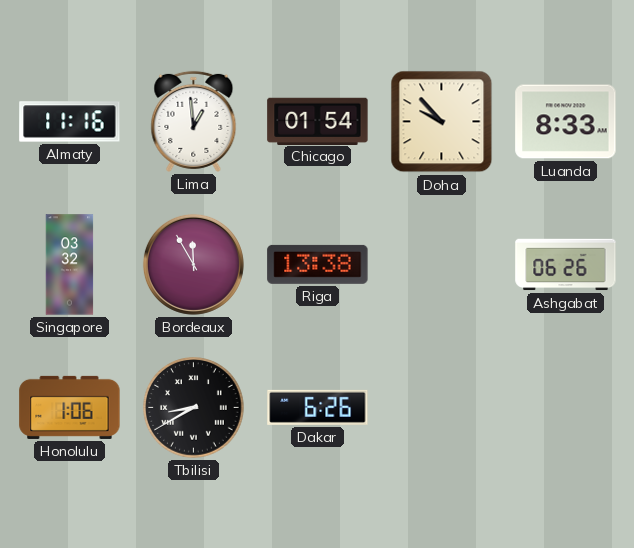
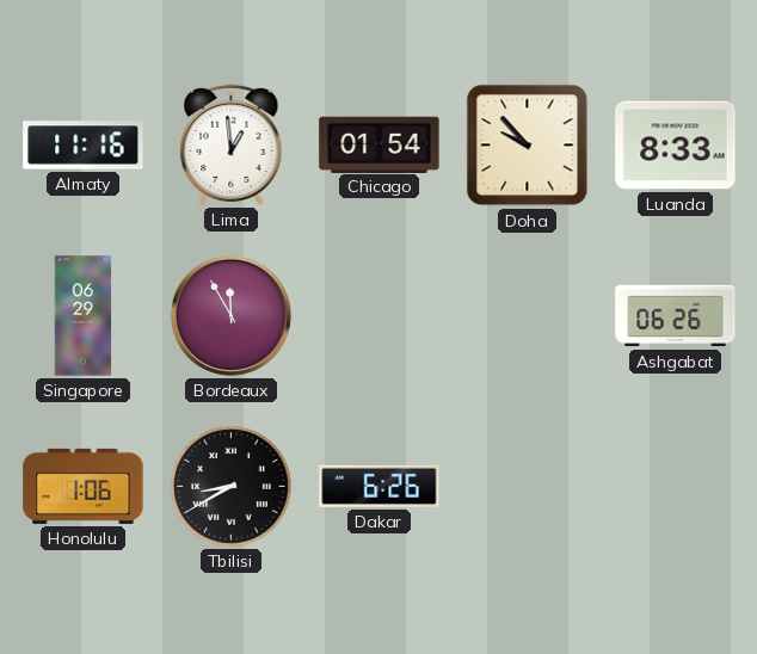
Singapore: 03:32 -> 06:29 (84, 316)
Riga: 13:38 -> none (318, 264)
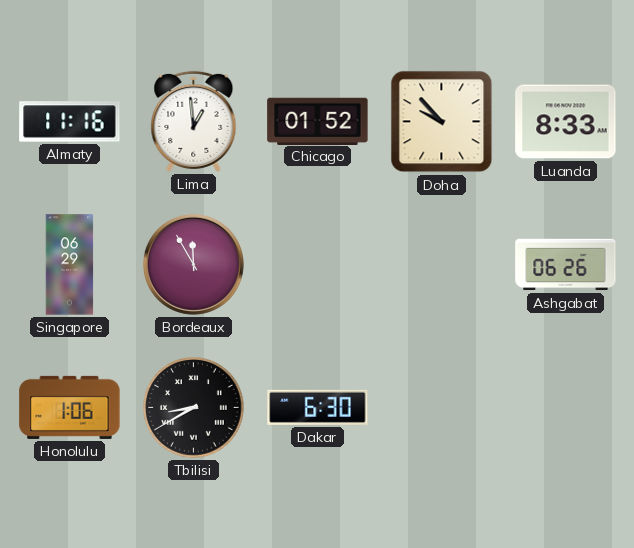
Chicago: 01:54 -> 01:52 (318, 121)
Dakar: 6:26 -> 6:30 (318, 407)
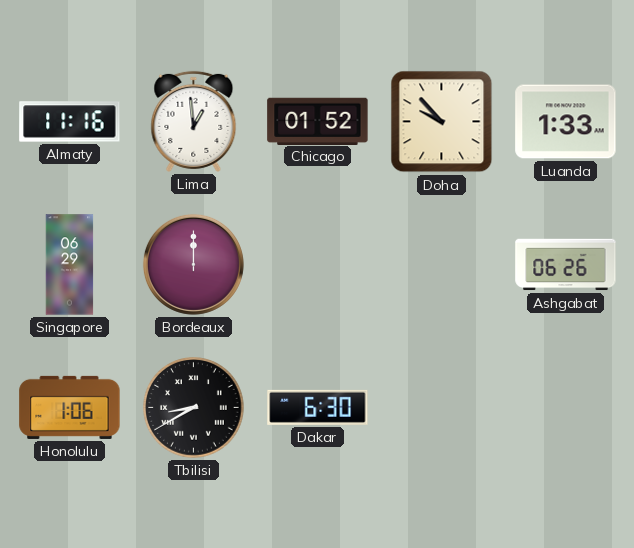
Luanda: 8:33 -> 1:33 (566, 122)
Bordeaux: 11:55 -> 12:00 (193, 264)
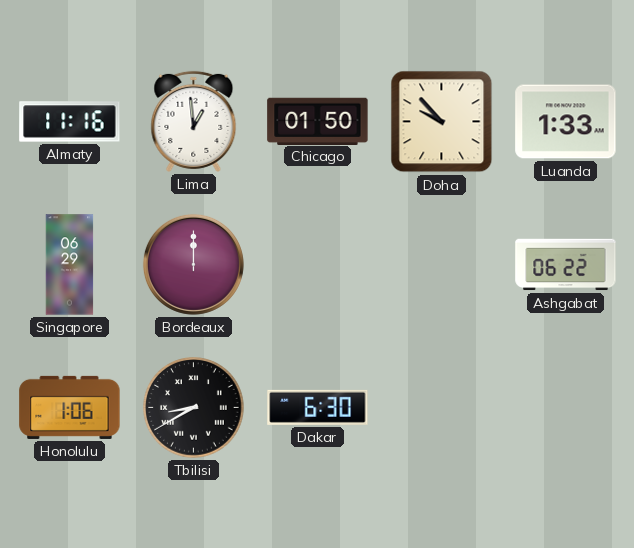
Chicago: 01:52 -> 01:50 (318, 121)
Ashgabat: 06:26 -> 06:22 (566, 265)
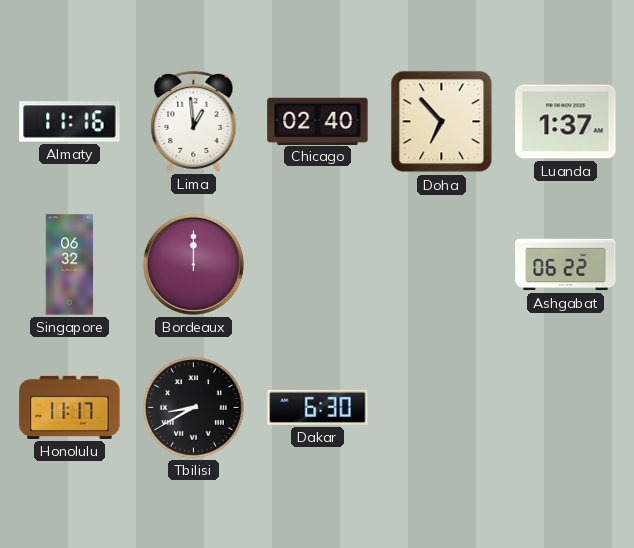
Chicago: 01:50 -> 02:40 (318, 121)
Doha: 9:53 -> 6:53 (442, 122)
Luanda: 1:33 -> 1:37 (566, 122)
Singapore: 06:29 -> 06:32 (70, 265)
Honolulu: 1:06 -> 11:17 (70, 407)
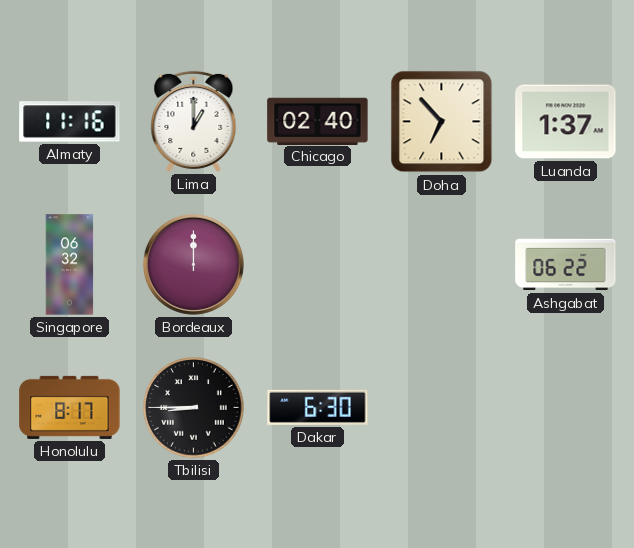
Lima: 12:59 -> 1:00 (194, 121)
Honolulu: 11:17 -> 8:17 (70, 407)
Tbilisi: 8:40 -> 8:45 (194, 408)
